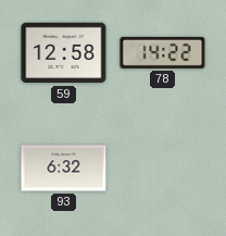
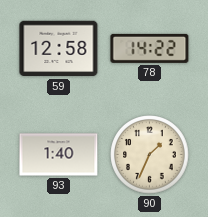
93: 6:32 -> 1:40 (59, 155)
90: none -> 1:34 (150, 155)
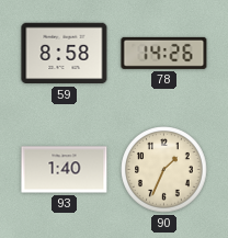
59: 12:58 -> 8:58 (65, 54)
78: 14:22 -> 14:26 (164, 53)
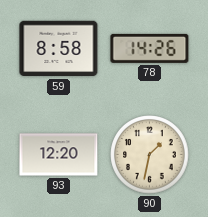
93: 1:40 -> 12:20 (59, 155)
90: 1:34 -> 1:32 (150, 155)
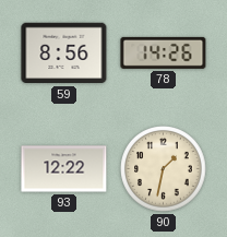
59: 8:58 -> 8:56 (64, 54)
93: 12:20 -> 12:22 (64, 169)
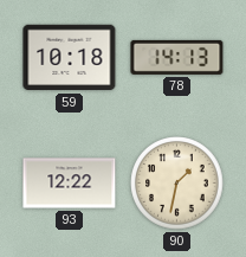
59: 8:56 -> 10:18 (70, 58)
78: 14:26 -> 14:13 (177, 57)
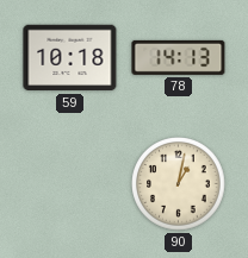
93: 12:22 -> none (70, 184)
90: 1:32 -> 1:02 (179, 184)
